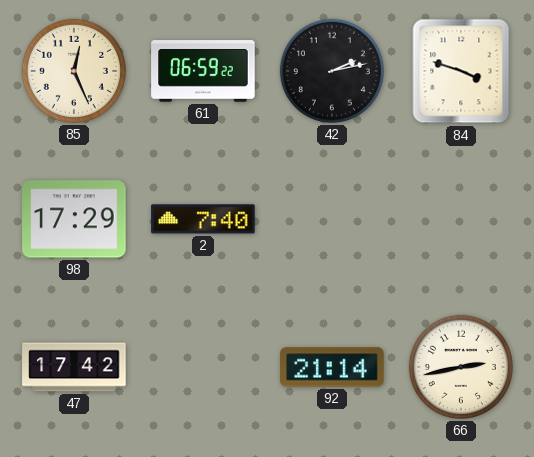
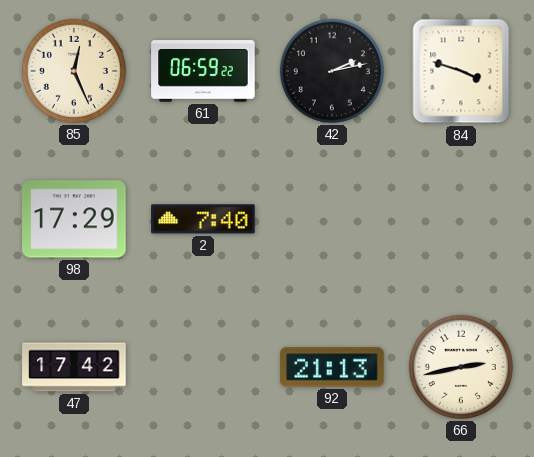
92: 21:14 -> 21:13 (332, 367)
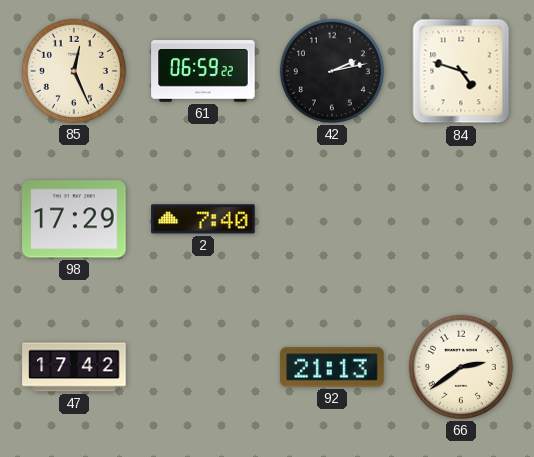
84: 3:48 -> 4:48 (461, 71)
66: 2:43 -> 2:39 (461, 367)
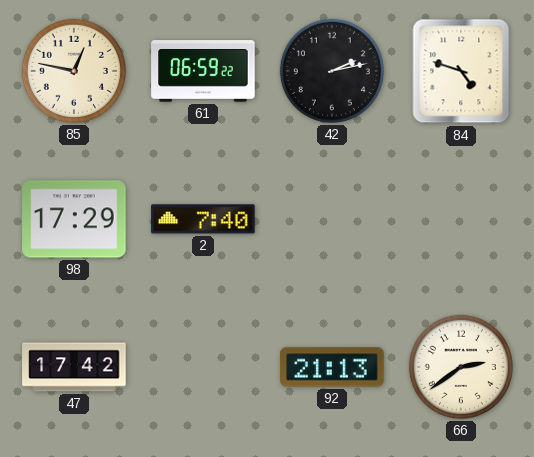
85: 12:26 -> 12:47 (74, 71)
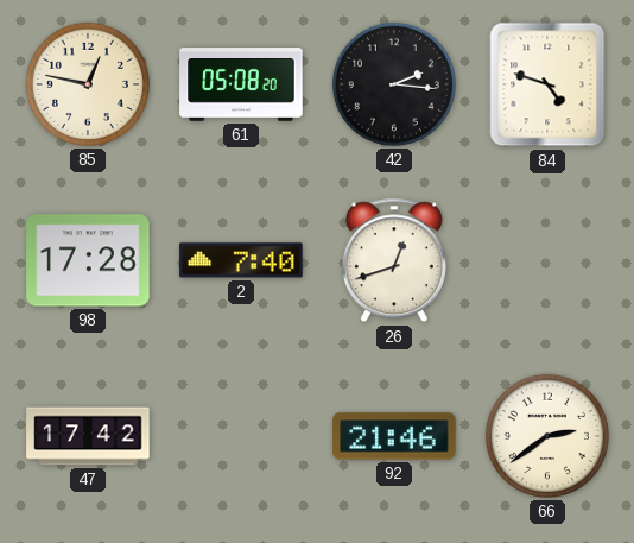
61: 06:59 -> 05:08 (241, 84)
42: 2:13 -> 2:16 (394, 84)
98: 17:29 -> 17:28 (88, 260)
26: none -> 12:42 (394, 260)
92: 21:13 -> 21:46 (394, 436)
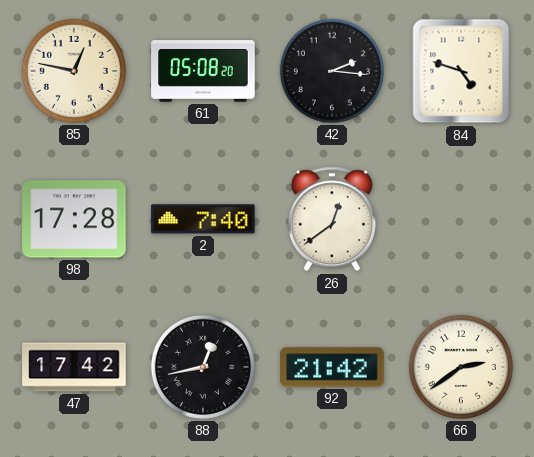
26: 12:42 -> 12:39 (332, 219)
88: none -> 12:43 (203, 367)
92: 21:46 -> 21:42 (332, 367)
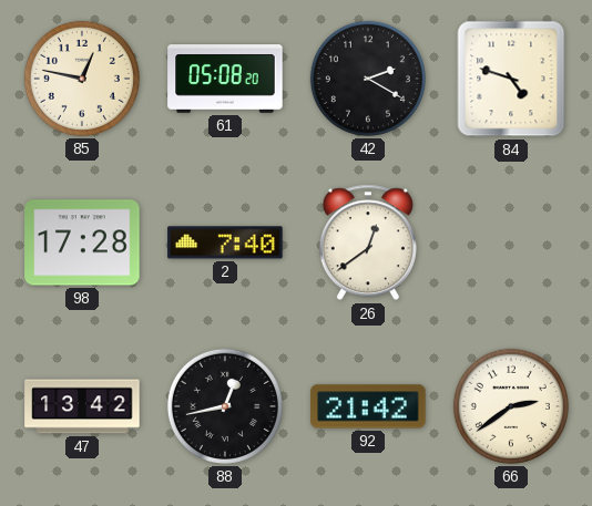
42: 2:16 -> 2:20 (368, 79)
47: 17:42 -> 13:42 (82, 406)
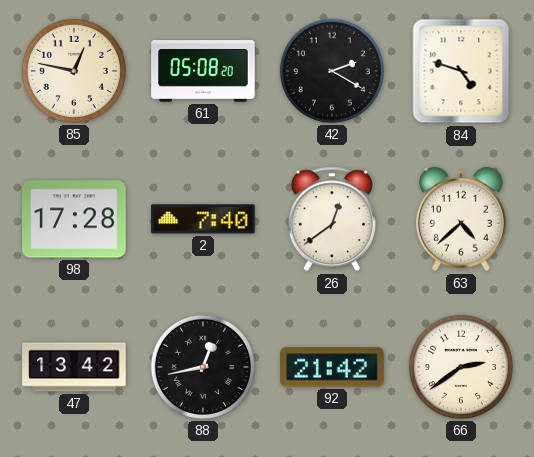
63: none -> 4:38 (461, 219)
